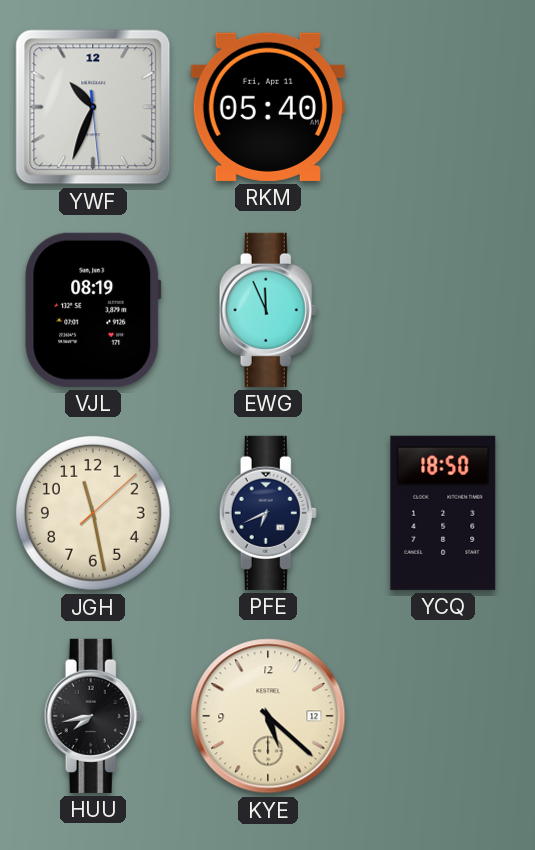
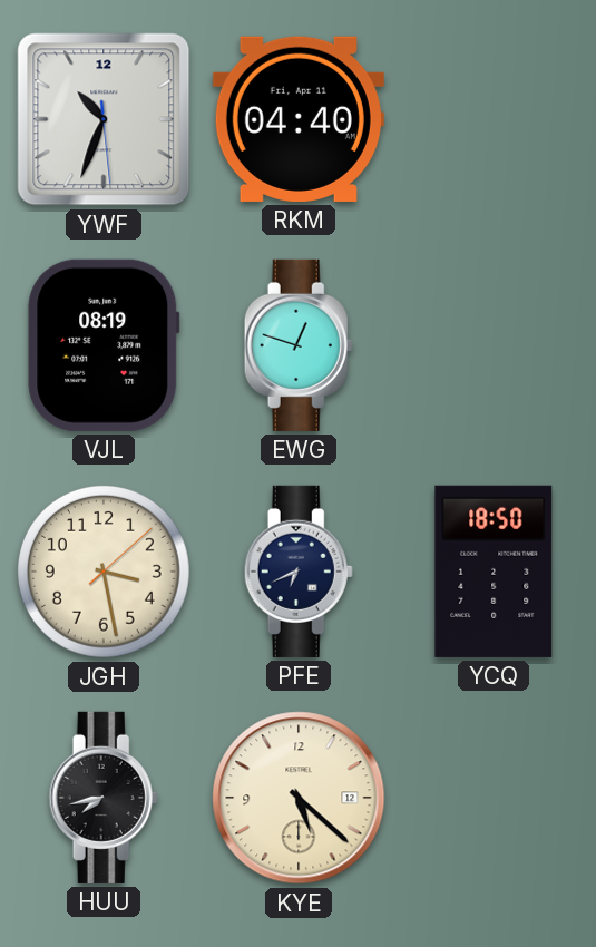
RKM: 05:40 -> 04:40 (299, 119)
EWG: 11:56 -> 12:48 (299, 345)
JGH: 11:28 -> 3:28 (104, 572)
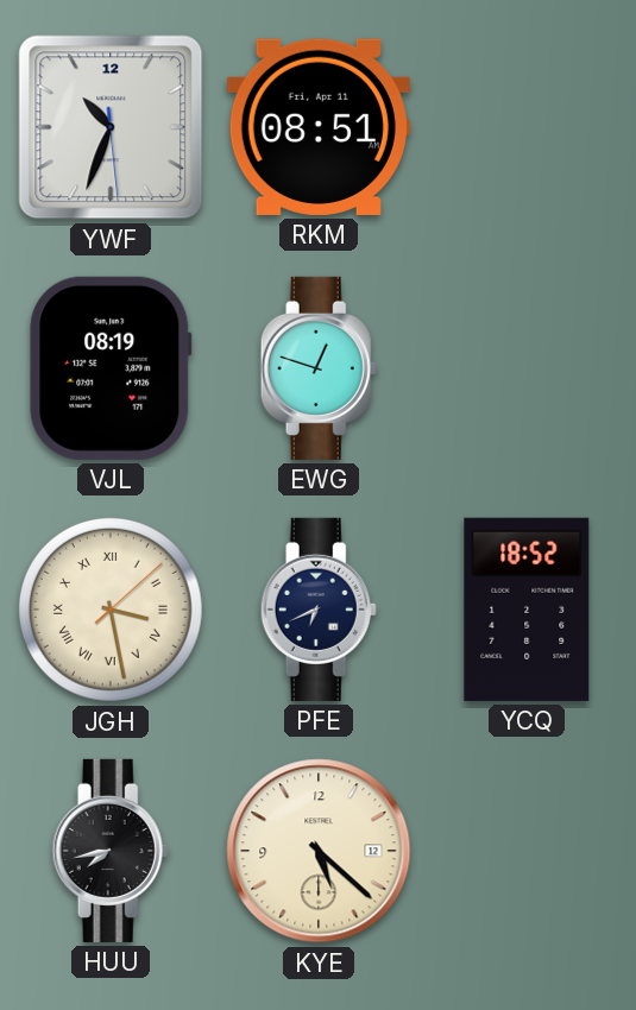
RKM: 04:40 -> 08:51 (319, 127)
JGH numerals: Arabic -> Roman (111, 610)
YCQ: 18:50 -> 18:52 (527, 610)
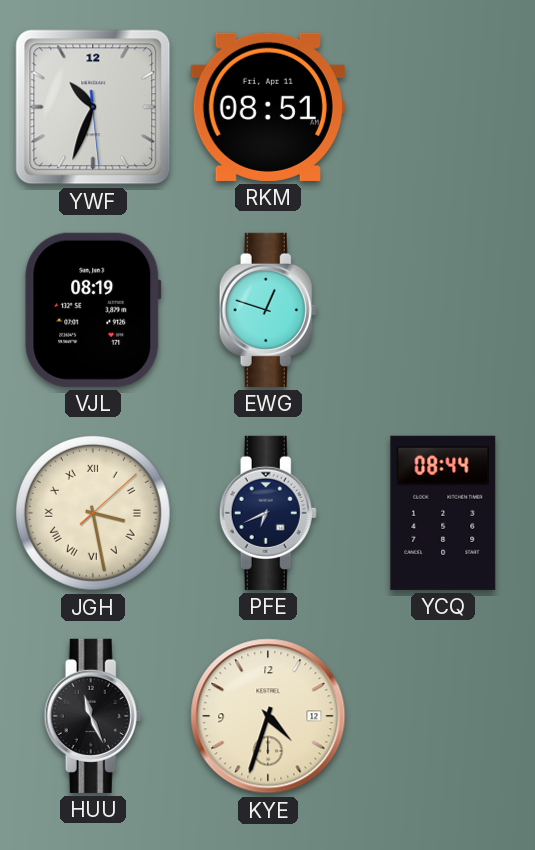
YCQ: 18:52 -> 08:44 (443, 513)
HUU: 7:43 -> 11:26 (93, 716)
KYE: 5:22 -> 4:33 (268, 716)
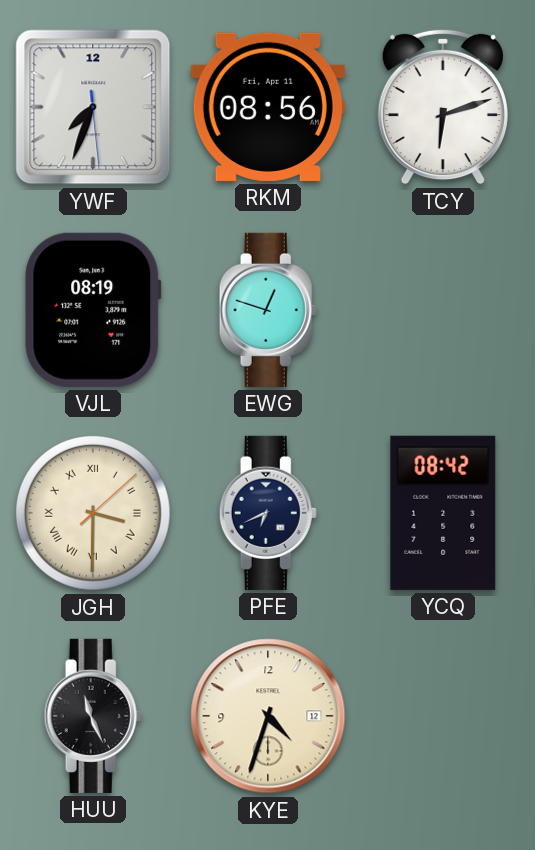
YWF: 10:33 -> 7:33 (93, 107)
RKM: 08:51 -> 08:56 (268, 107)
TCY: none -> 6:12 (443, 107)
JGH: 3:28 -> 3:30 (93, 513)
YCQ: 08:44 -> 08:42 (443, 513)
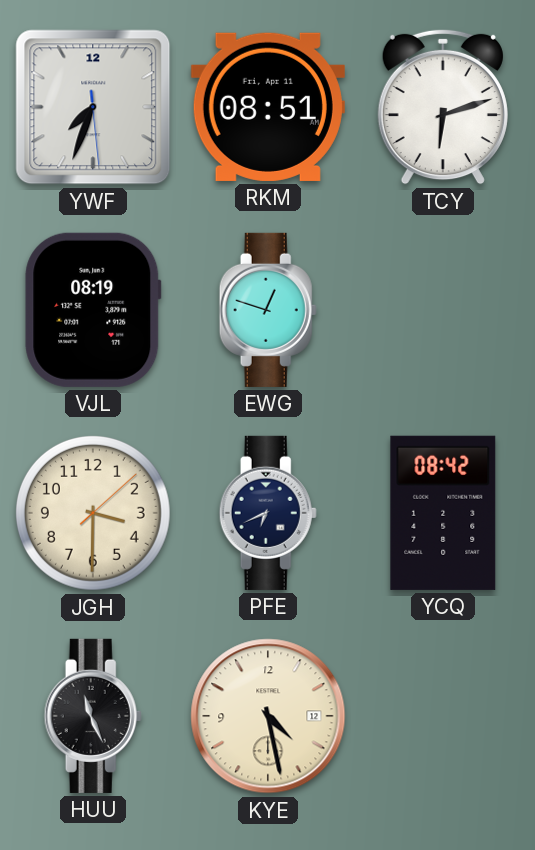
RKM: 08:56 -> 08:51 (268, 107)
JGH numerals: Roman -> Arabic (93, 513)
KYE: 4:33 -> 4:28 (268, 716)
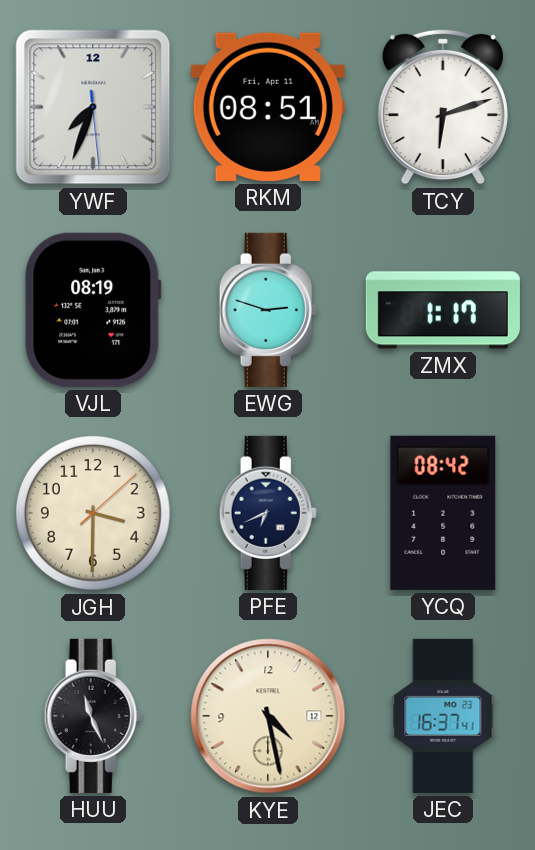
EWG: 12:48 -> 2:48 (268, 310)
ZMX: none -> 1:17 (443, 310)
JEC: none -> 16:37 (443, 716)
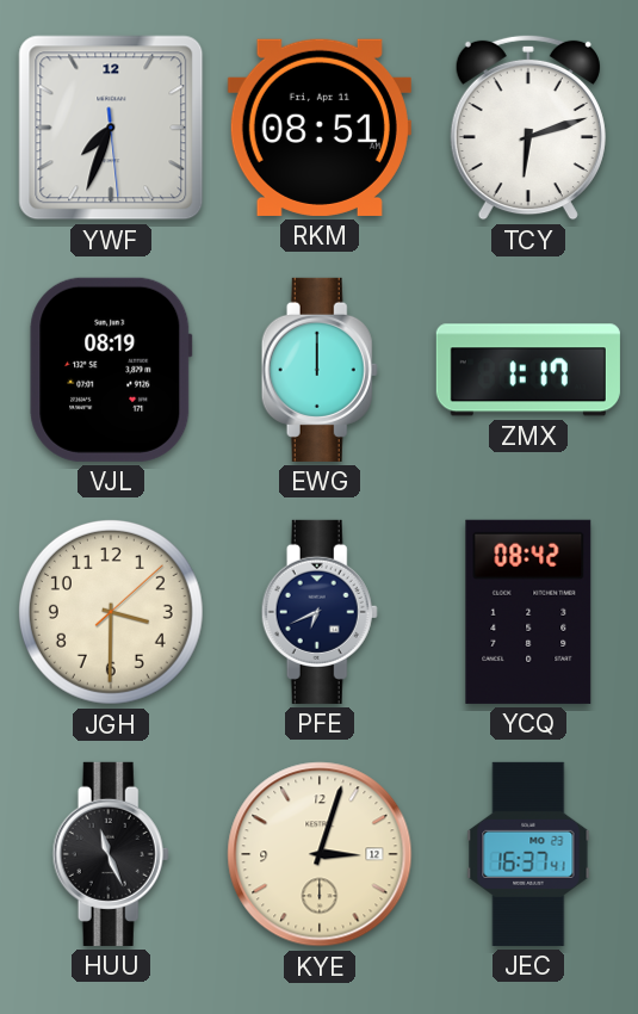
EWG: 2:48 -> 12:00 (320, 370)
KYE: 4:28 -> 3:03 (320, 854)
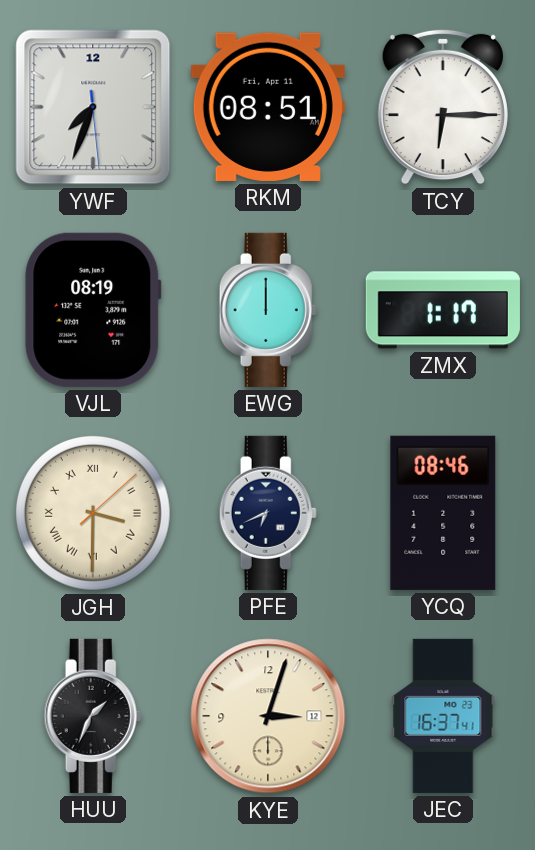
TCY: 6:12 -> 6:15 (443, 107)
JGH numerals: Arabic -> Roman (93, 513)
YCQ: 08:42 -> 08:46 (443, 513)
HUU: 11:26 -> 1:34 (93, 716)
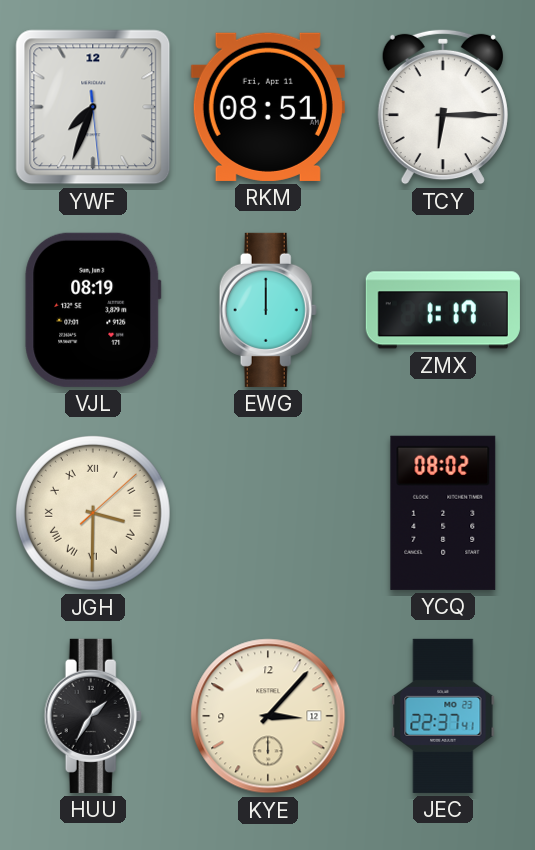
PFE: 6:41 -> none (268, 513)
YCQ: 08:46 -> 08:02 (443, 513)
HUU: 1:34 -> 1:35 (93, 716)
KYE: 3:03 -> 3:07 (268, 716)
JEC: 16:37 -> 22:37 (443, 716)
